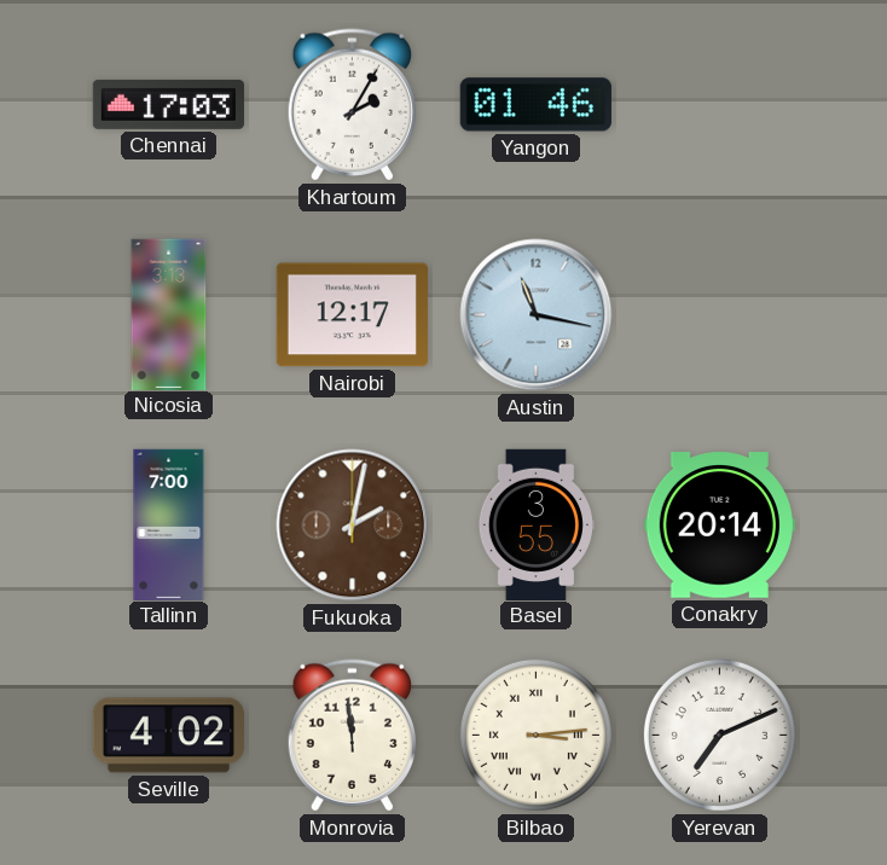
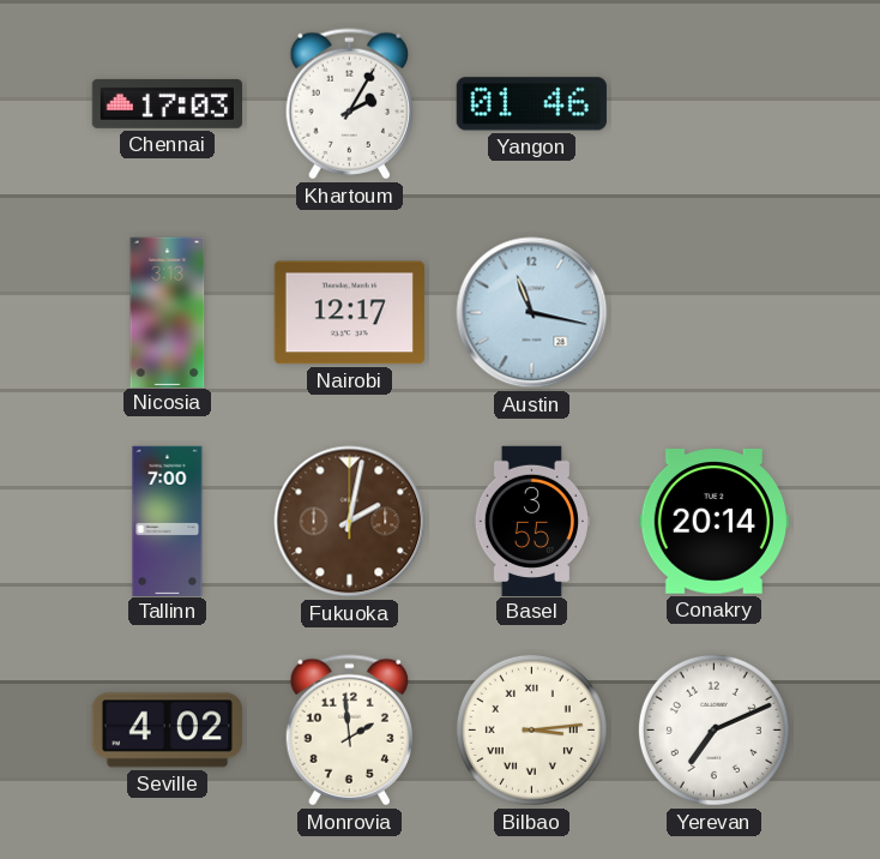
Monrovia: 11:59 -> 1:59 (349, 731)
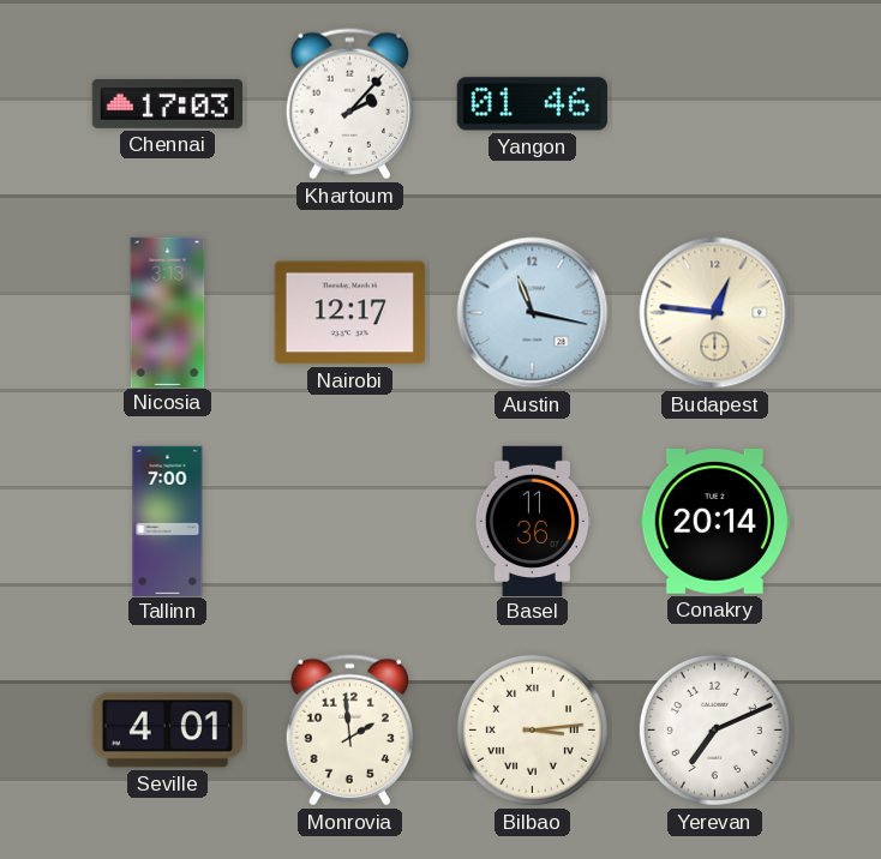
Khartoum: 2:05 -> 2:07 (349, 104)
Budapest: none -> 12:46 (715, 313)
Fukuoka: 2:02 -> none (350, 522)
Basel: 3:55 -> 11:36 (532, 521)
Seville: 4:02 -> 4:01 (167, 731)
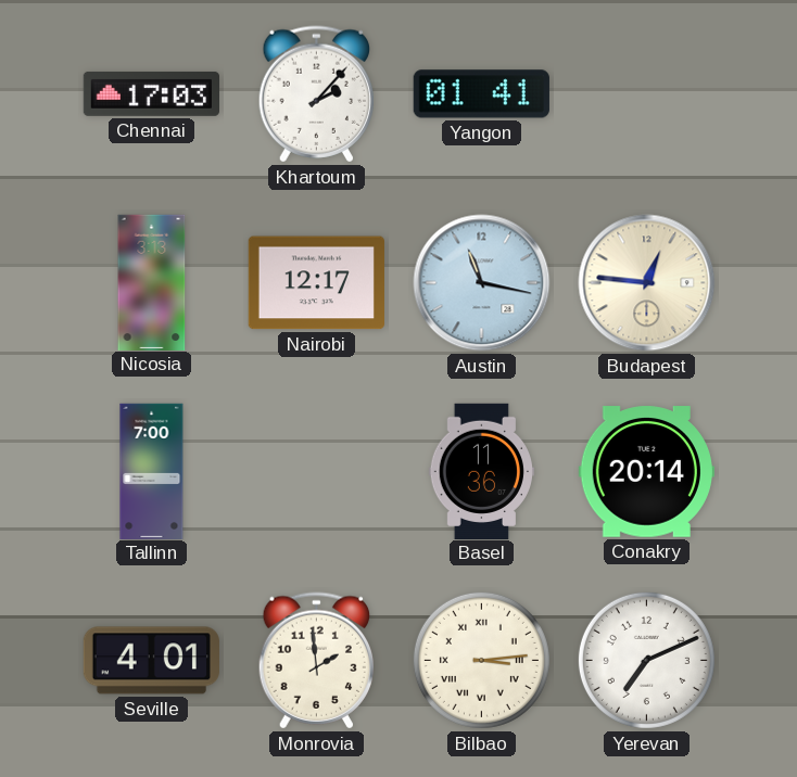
Yangon: 01:46 -> 01:41 (481, 94)
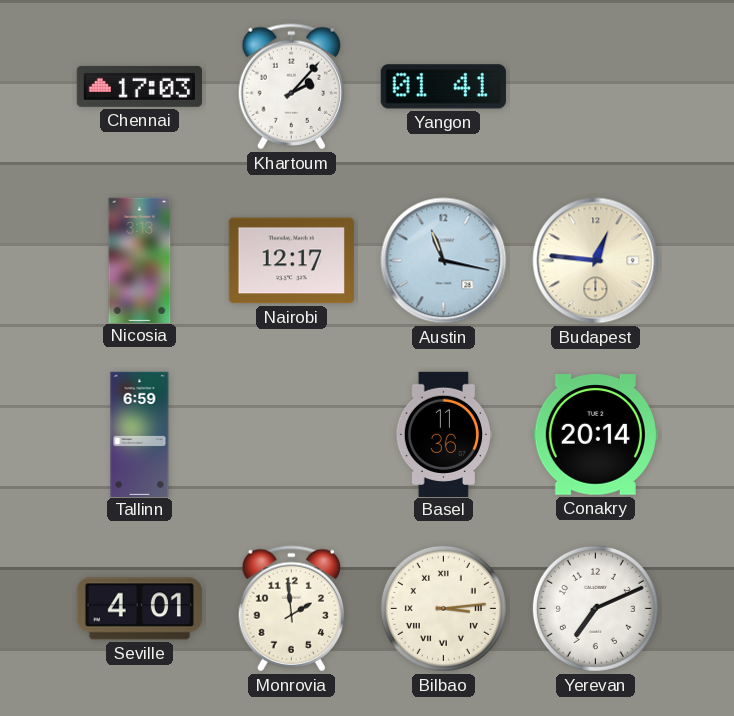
Tallinn: 7:00 -> 6:59 (140, 434)
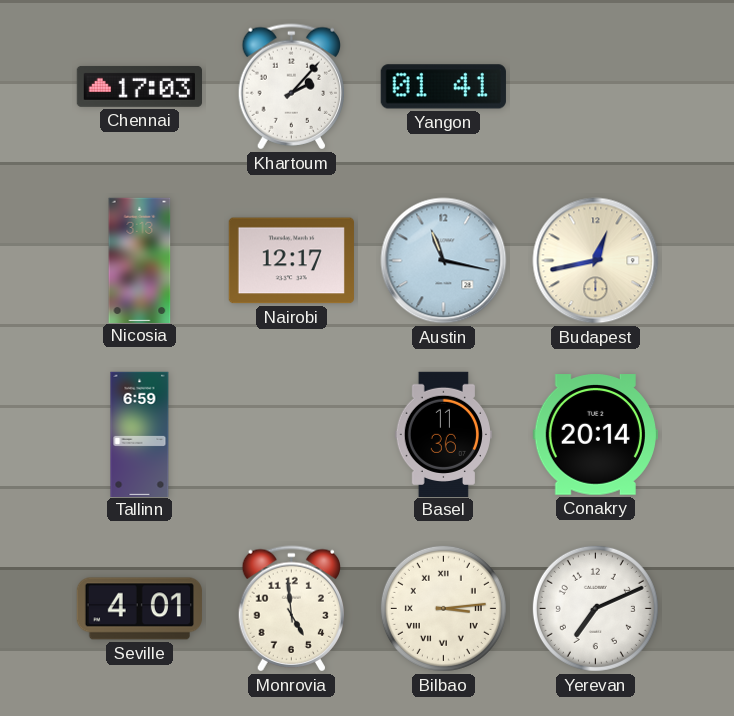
Budapest: 12:46 -> 12:43 (596, 261)
Monrovia: 1:59 -> 4:59 (291, 609)
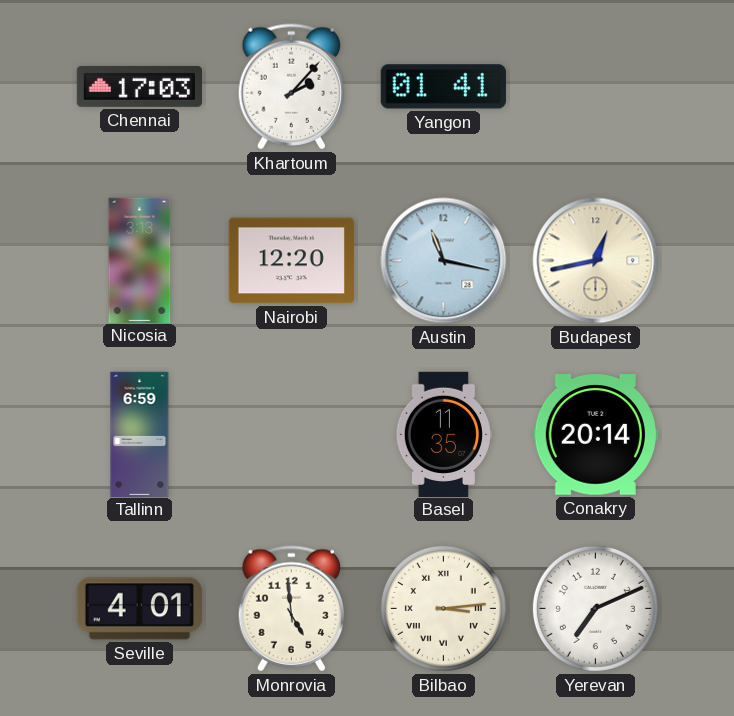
Nairobi: 12:17 -> 12:20 (291, 261)
Basel: 11:36 -> 11:35 (443, 434)
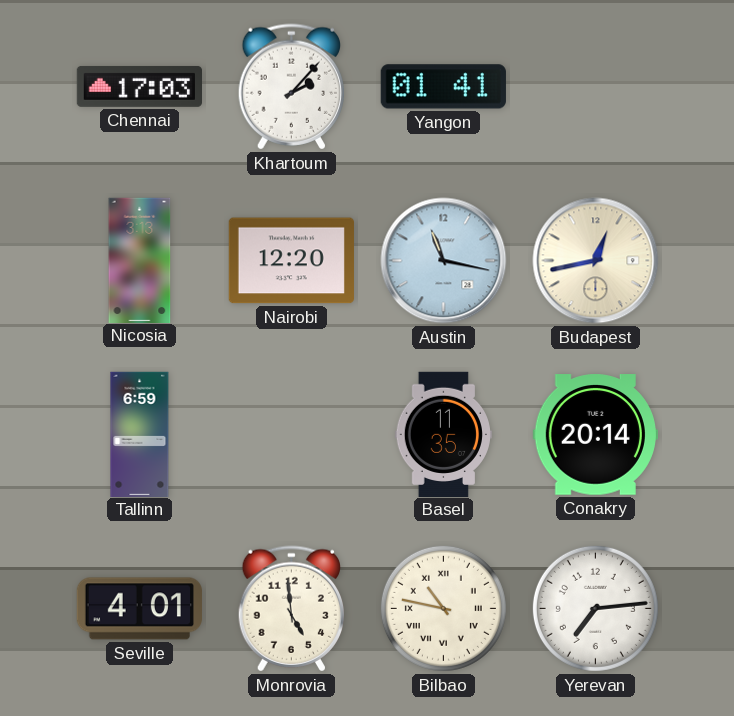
Bilbao: 3:14 -> 10:47 (443, 608)
Yerevan: 7:11 -> 7:14 (595, 608)
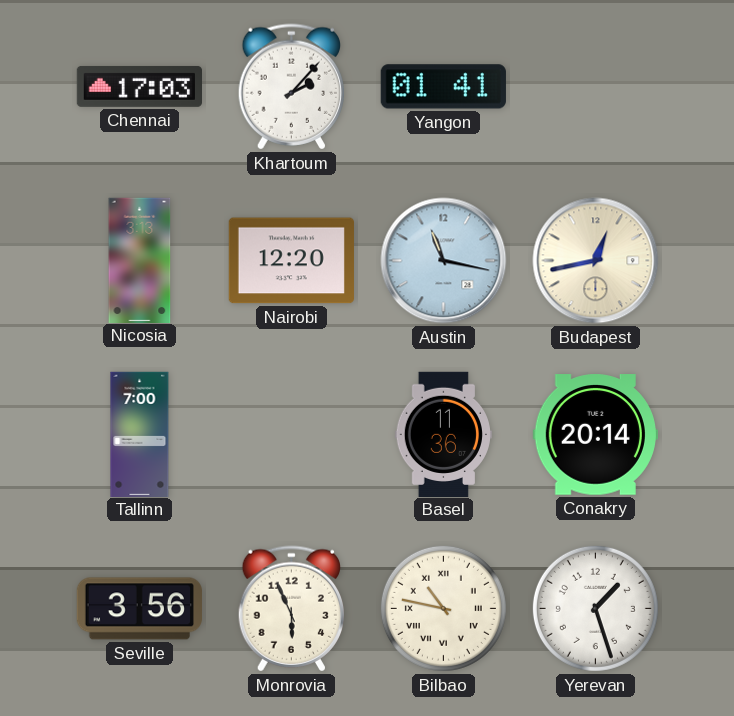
Tallinn: 6:59 -> 7:00 (140, 434)
Basel: 11:35 -> 11:36 (443, 434)
Seville: 4:01 -> 3:56 (139, 609)
Monrovia: 4:59 -> 5:56 (291, 609)
Yerevan: 7:14 -> 1:27 (595, 608)
